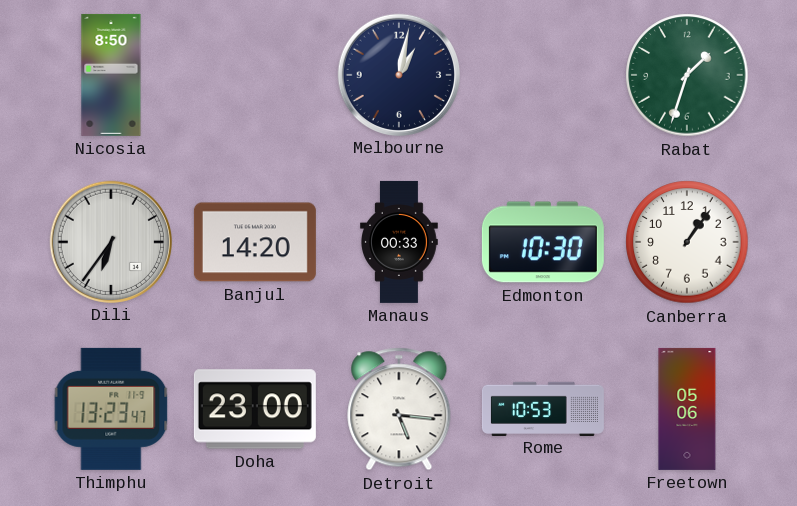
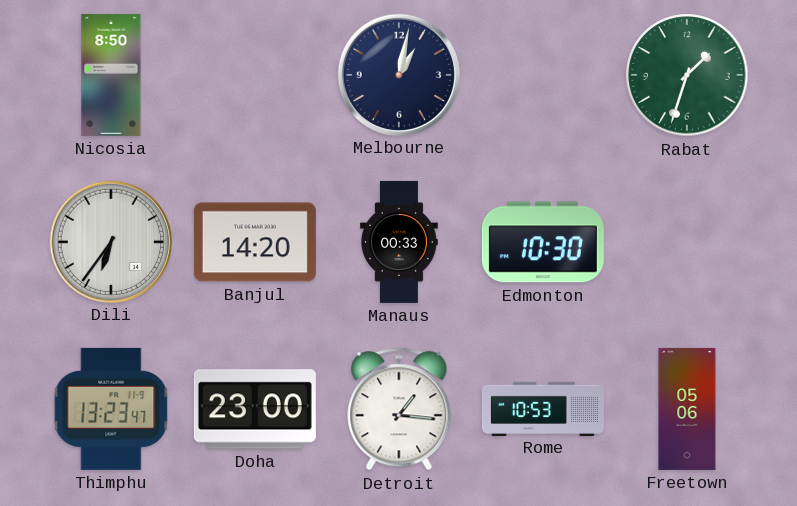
Canberra: 1:06 -> none (687, 242)
Detroit: 5:16 -> 1:16 (399, 409)
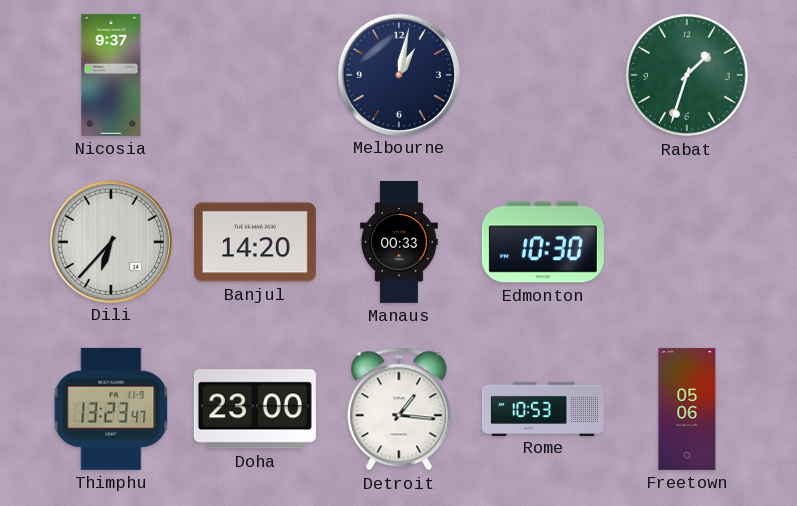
Nicosia: 8:50 -> 9:37 (111, 75)
Dili: 6:36 -> 6:37 (110, 241)
